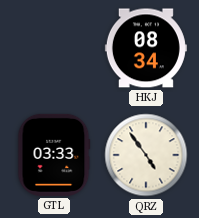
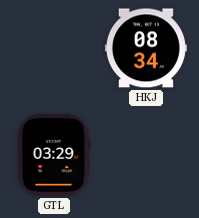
GTL: 03:33 -> 03:29 (54, 155)
QRZ: 4:54 -> none (146, 155)
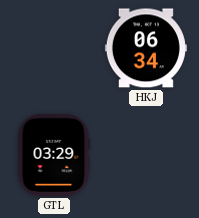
HKJ: 08:34 -> 06:34 (146, 48)
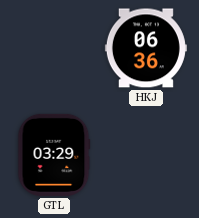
HKJ: 06:34 -> 06:36 (146, 48)
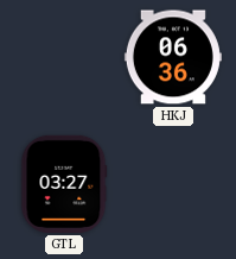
GTL: 03:29 -> 03:27 (64, 184)
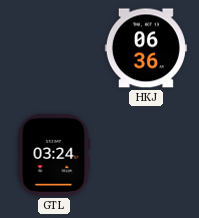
GTL: 03:27 -> 03:24 (54, 155)
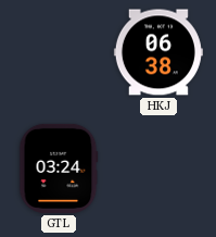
HKJ: 06:36 -> 06:38 (158, 52)
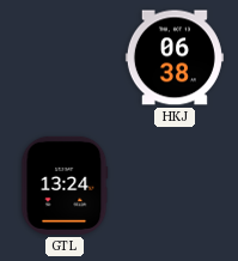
GTL: 03:24 -> 13:24 (65, 186)
